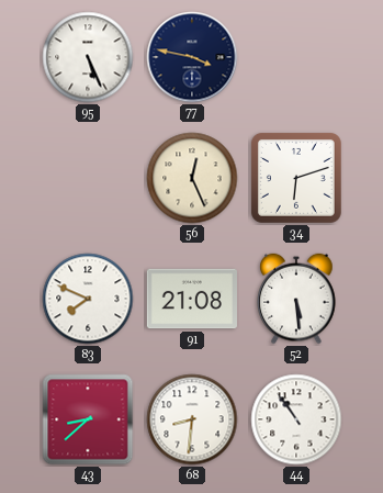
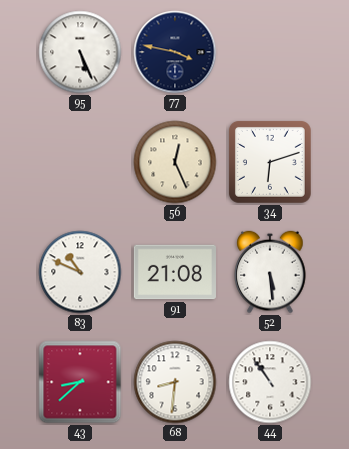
83: 7:49 -> 10:49 (80, 272)
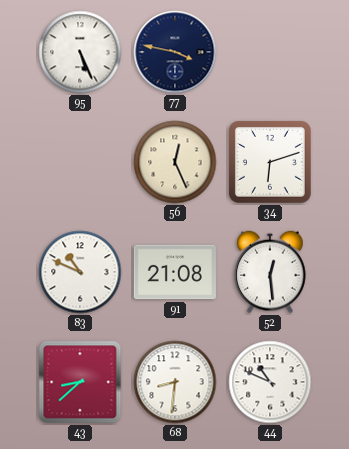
52: 5:29 -> 12:29 (270, 272)
44: 10:54 -> 10:49 (270, 382)
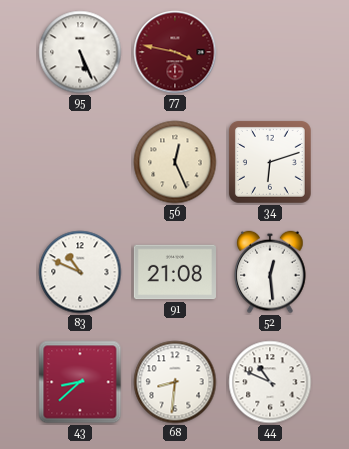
77 dial: navy -> burgundy (175, 52)
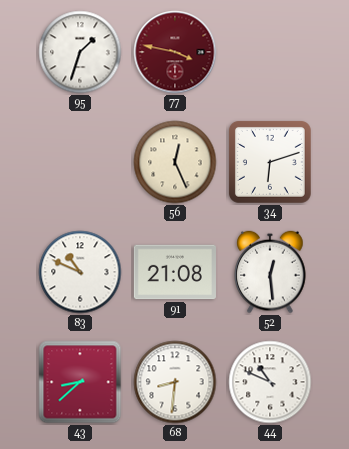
95: 5:26 -> 1:33 (80, 52)
